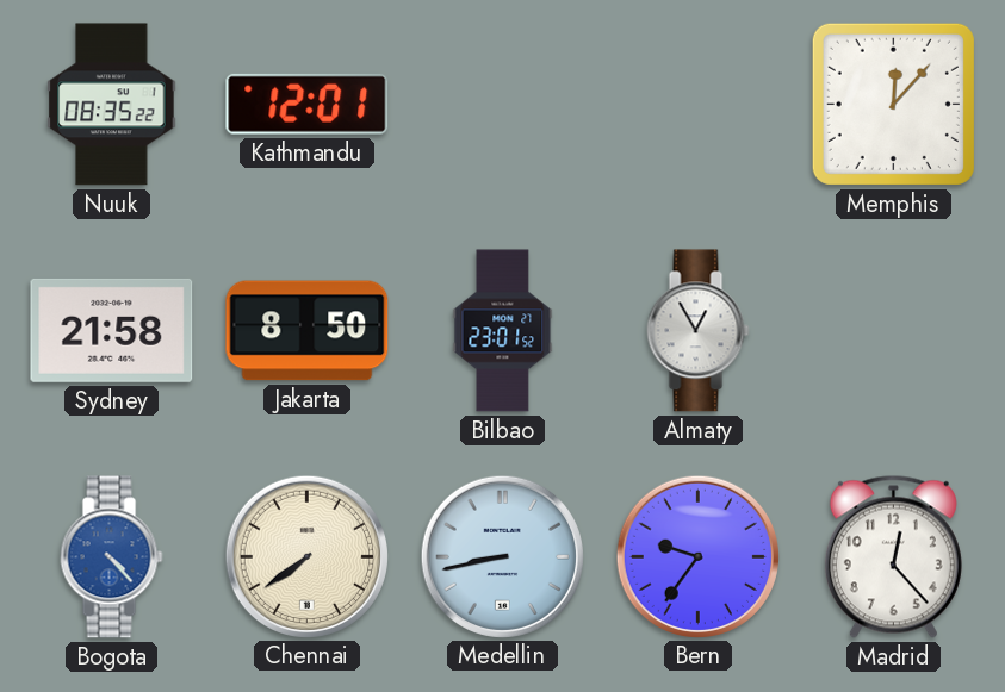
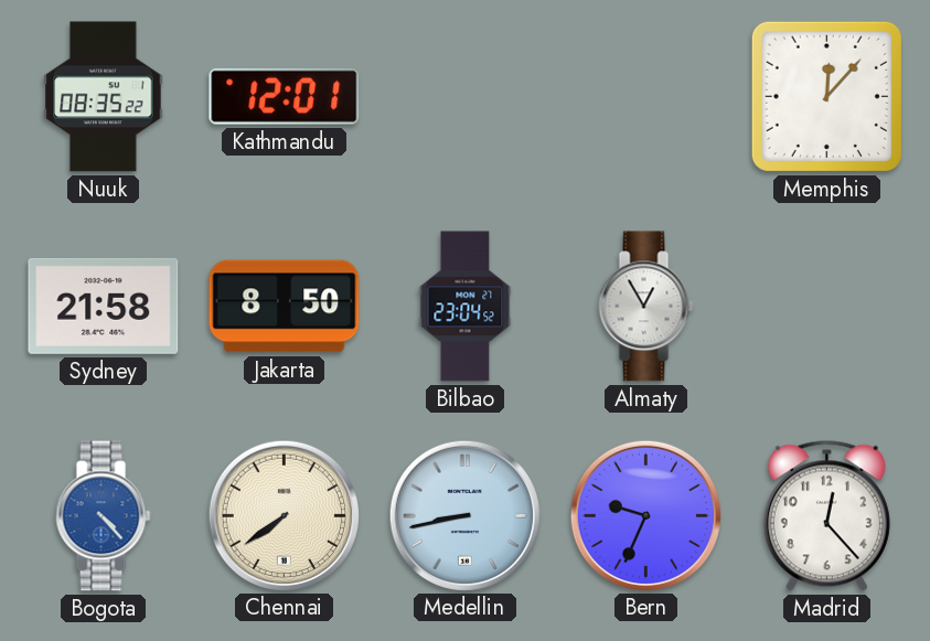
Bilbao: 23:01 -> 23:04 (466, 307)
Bern: 9:36 -> 9:34 (645, 515)
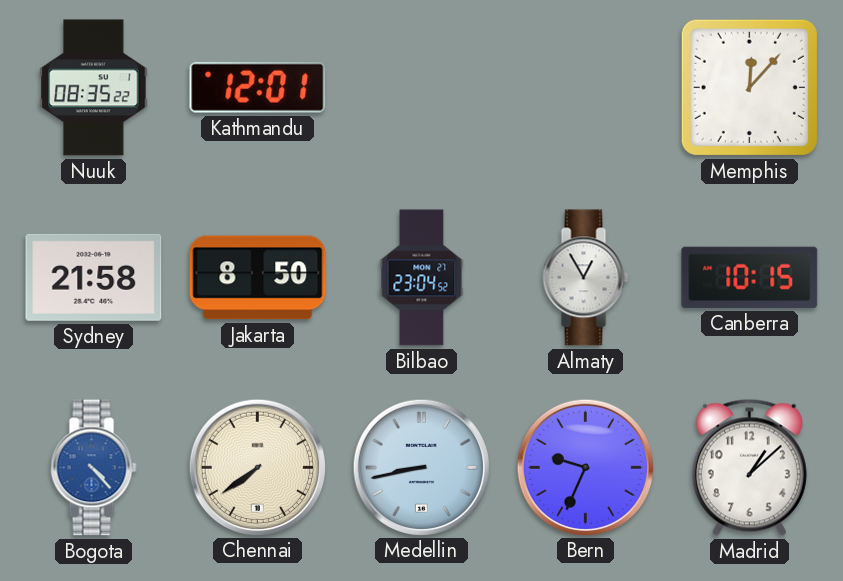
Canberra: none -> 10:15 (750, 277)
Madrid: 12:23 -> 1:08 (749, 467)
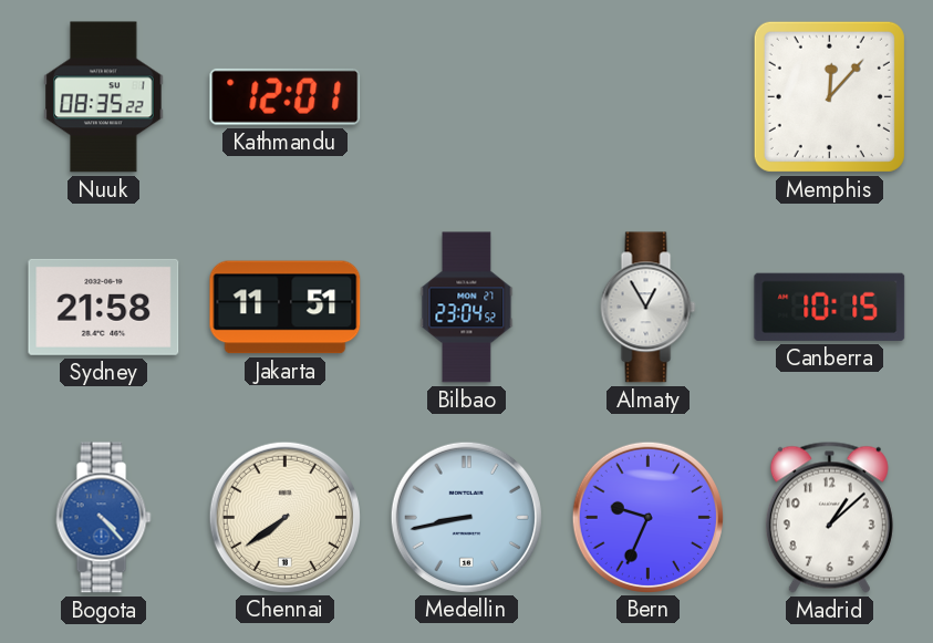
Jakarta: 8:50 -> 11:51 (286, 308)
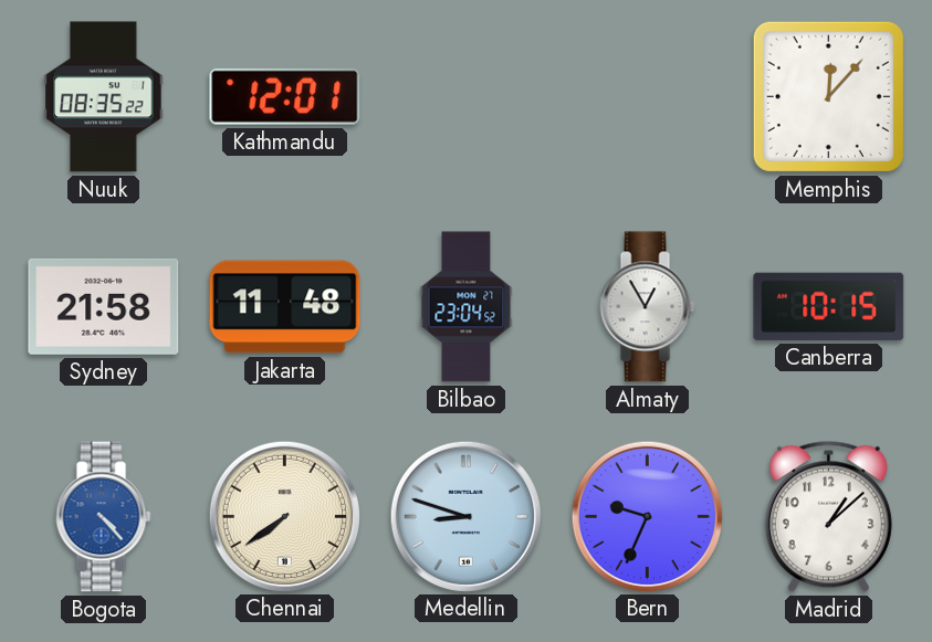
Jakarta: 11:51 -> 11:48 (285, 307)
Medellin: 8:43 -> 8:48 (465, 516)
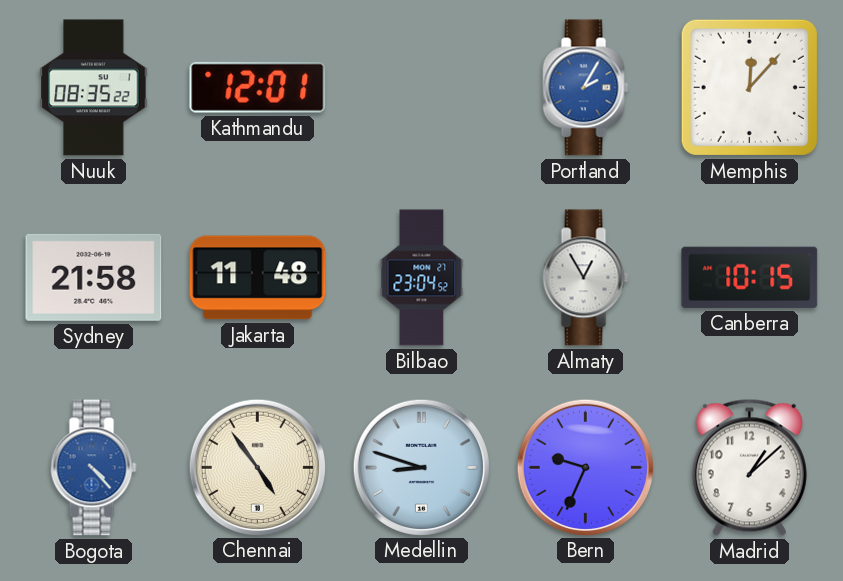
Portland: none -> 2:05 (586, 88)
Chennai: 7:39 -> 4:54 (257, 467)
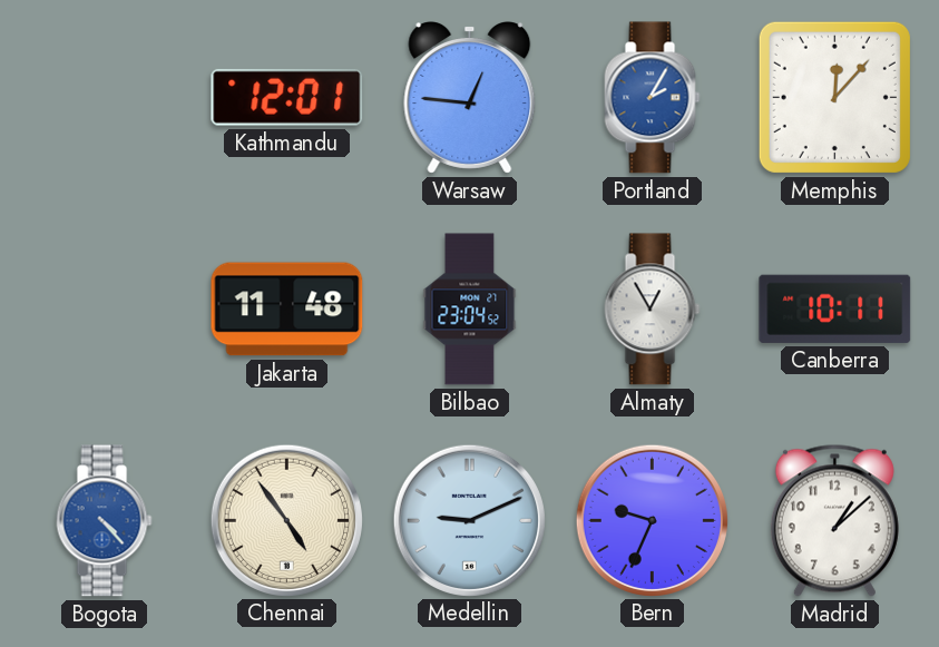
Nuuk: 08:35 -> none (94, 88)
Warsaw: none -> 12:46 (470, 98)
Sydney: 21:58 -> none (94, 277)
Canberra: 10:15 -> 10:11 (835, 308)
Medellin: 8:48 -> 9:11 (469, 520)
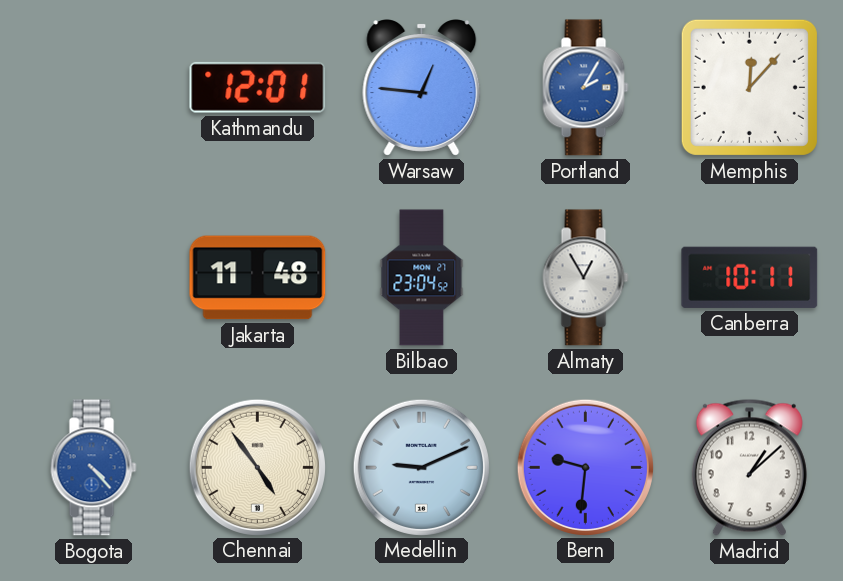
Bern: 9:34 -> 9:31 (585, 467)
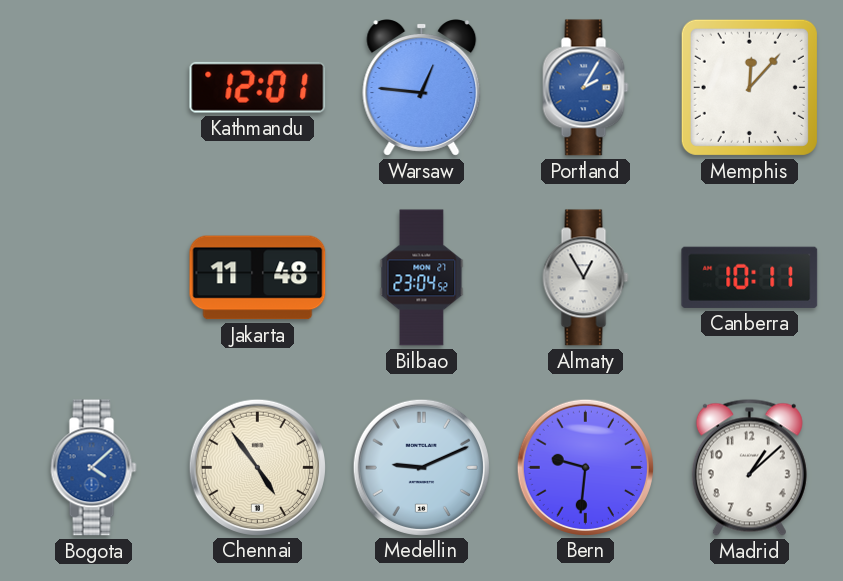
Bogota: 4:23 -> 4:08 (94, 468)
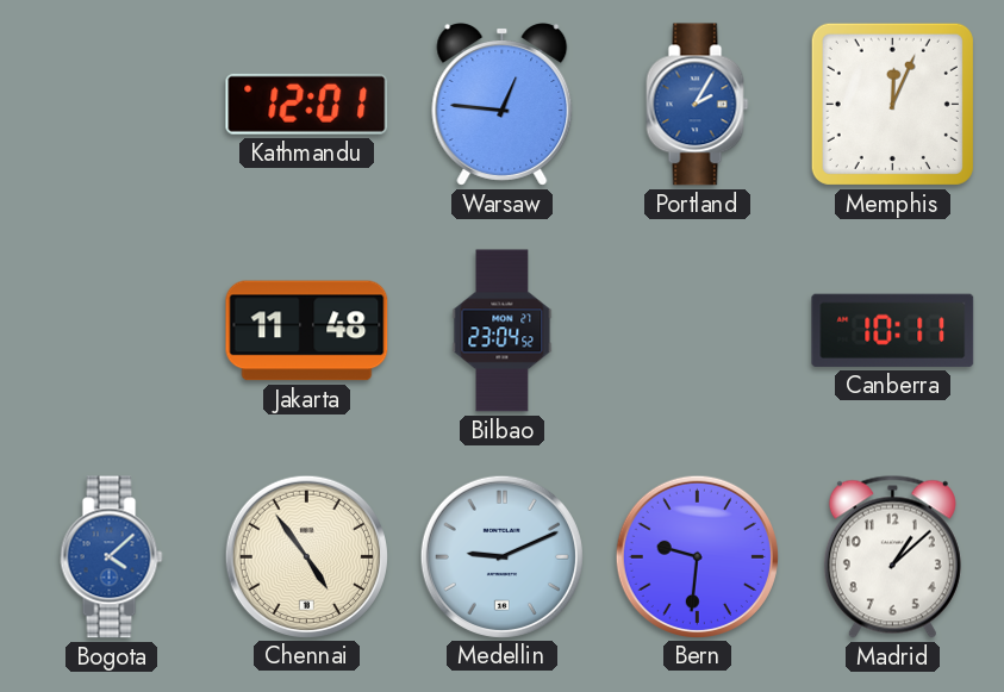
Memphis: 12:07 -> 12:04 (892, 104)
Almaty: 12:55 -> none (586, 278)
